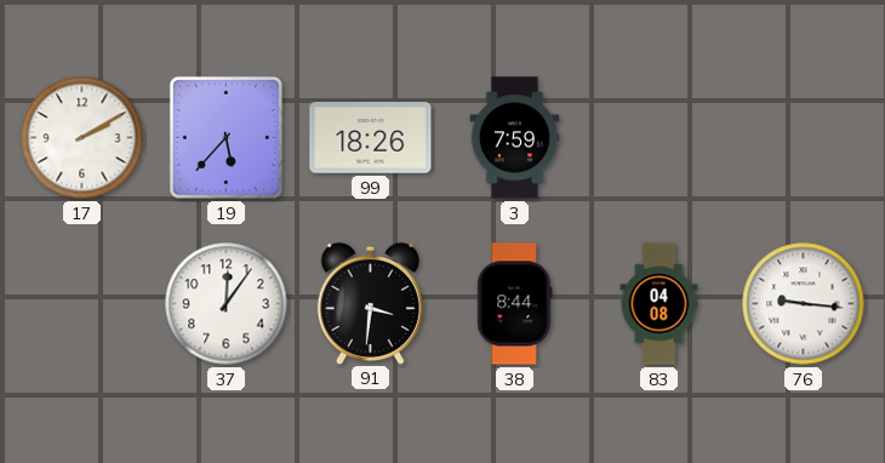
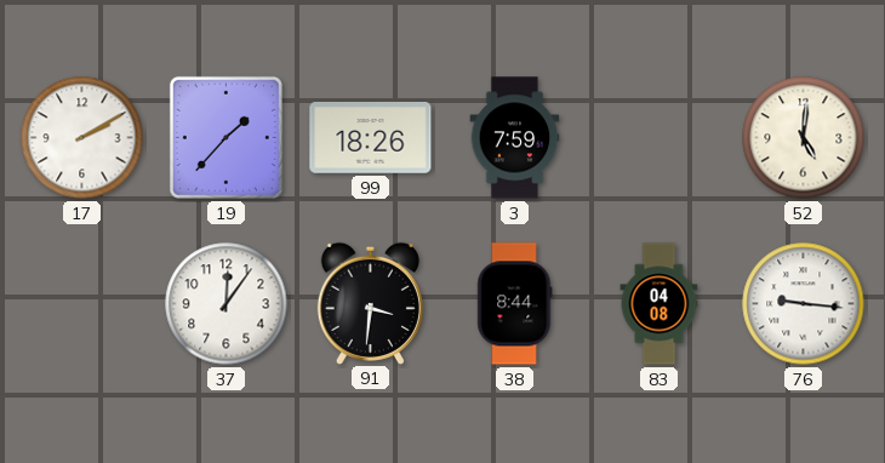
19: 5:37 -> 1:37 (225, 137)
52: none -> 5:01 (804, 138)
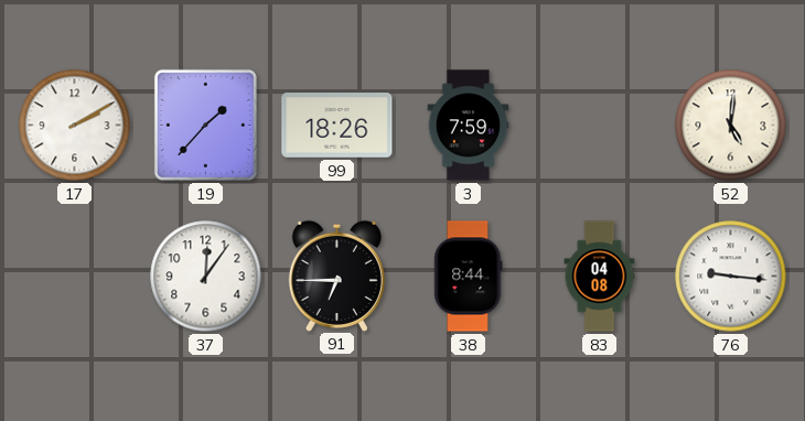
91: 3:31 -> 6:45 (336, 276)
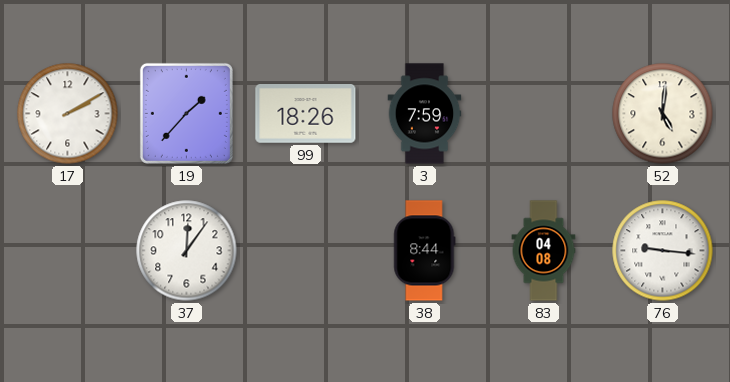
91: 6:45 -> none (336, 276)
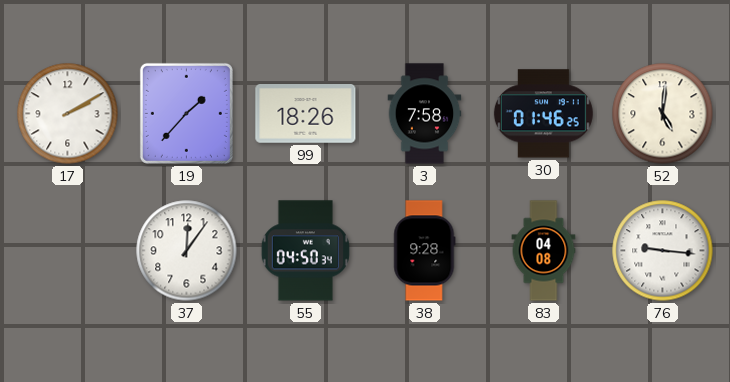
3: 7:59 -> 7:58 (425, 114)
30: none -> 01:46 (543, 114)
55: none -> 04:50 (305, 251)
38: 8:44 -> 9:28 (425, 251)
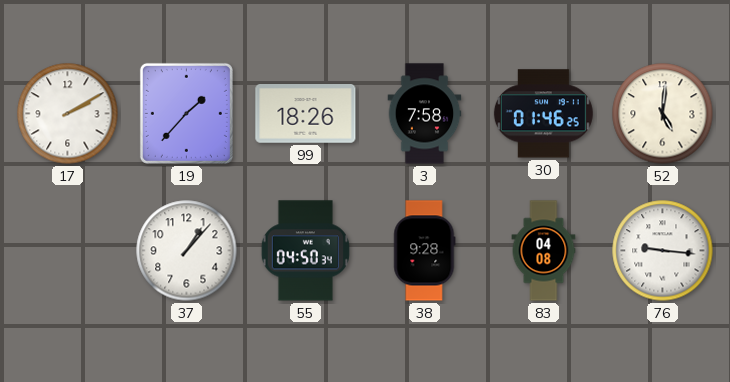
37: 12:06 -> 1:07 (187, 251)
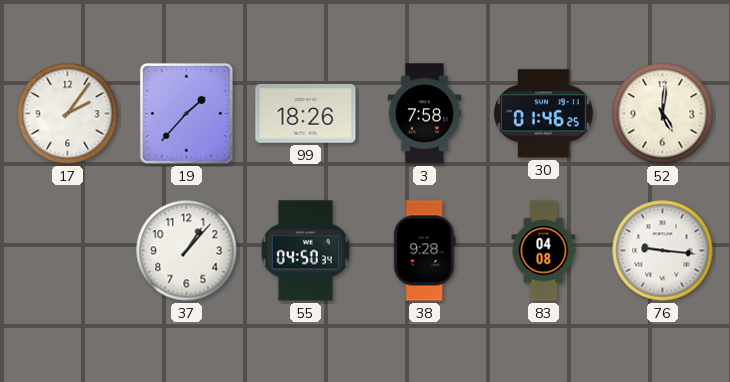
17: 2:10 -> 2:06 (68, 114)
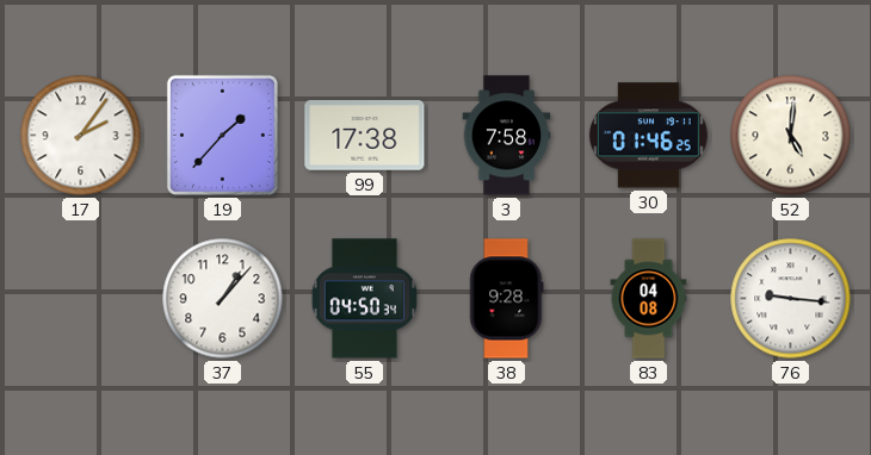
99: 18:26 -> 17:38 (365, 136)
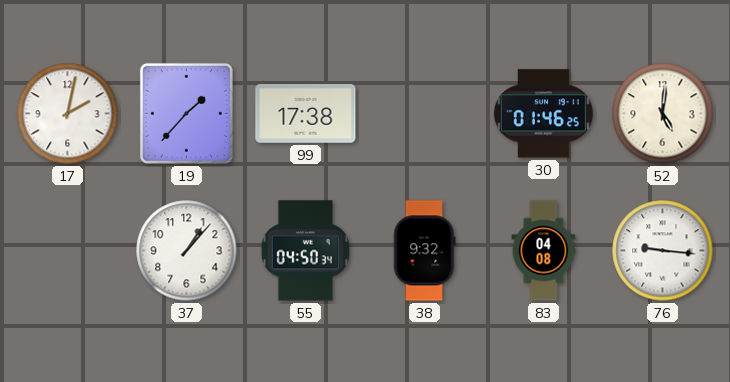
17: 2:06 -> 2:02 (68, 114)
3: 7:58 -> none (507, 136)
38: 9:28 -> 9:32 (425, 251)
